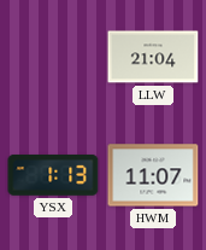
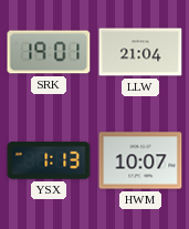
SRK: none -> 19:01 (49, 52)
HWM: 11:07 -> 10:07 (140, 160)
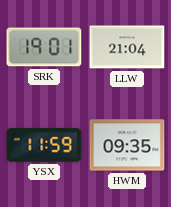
YSX: 1:13 -> 11:59 (44, 145)
HWM: 10:07 -> 09:35 (127, 145)
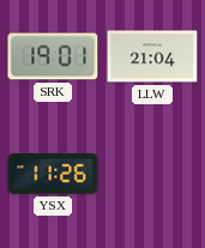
YSX: 11:59 -> 11:26 (53, 174)
HWM: 09:35 -> none (127, 145)
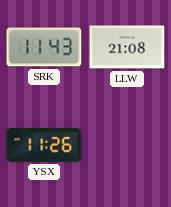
SRK: 19:01 -> 11:43 (44, 47)
LLW: 21:04 -> 21:08 (127, 47)
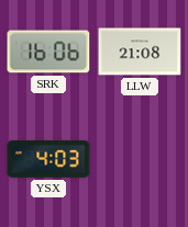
SRK: 11:43 -> 16:06 (48, 52)
YSX: 11:26 -> 4:03 (48, 159)
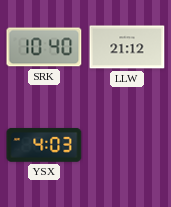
SRK: 16:06 -> 10:40 (44, 47)
LLW: 21:08 -> 21:12 (127, 47)
